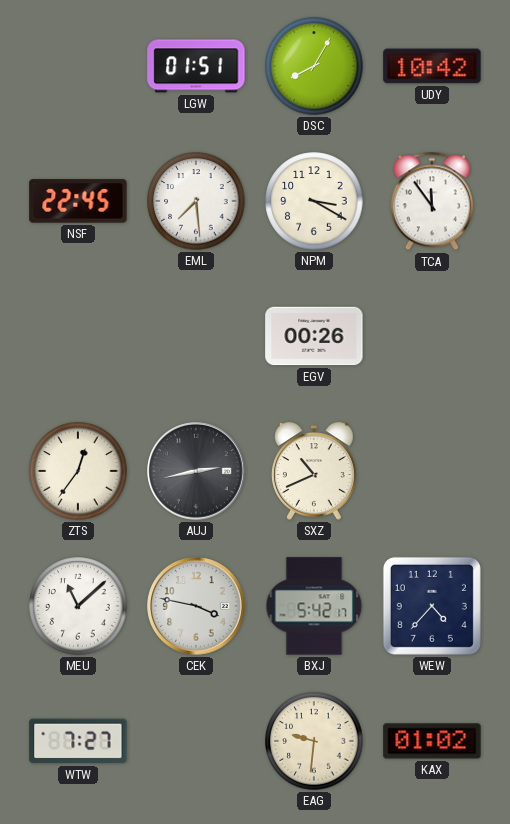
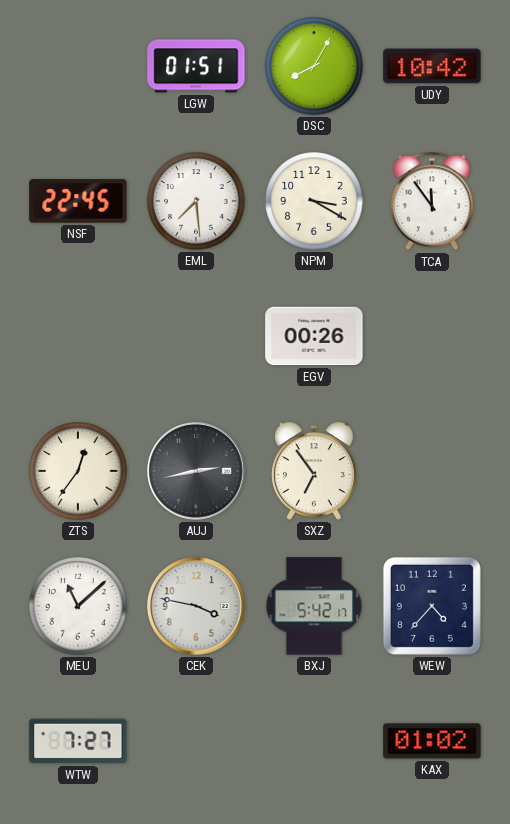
SXZ: 10:41 -> 6:54 (315, 471)
EAG: 9:31 -> none (314, 741)
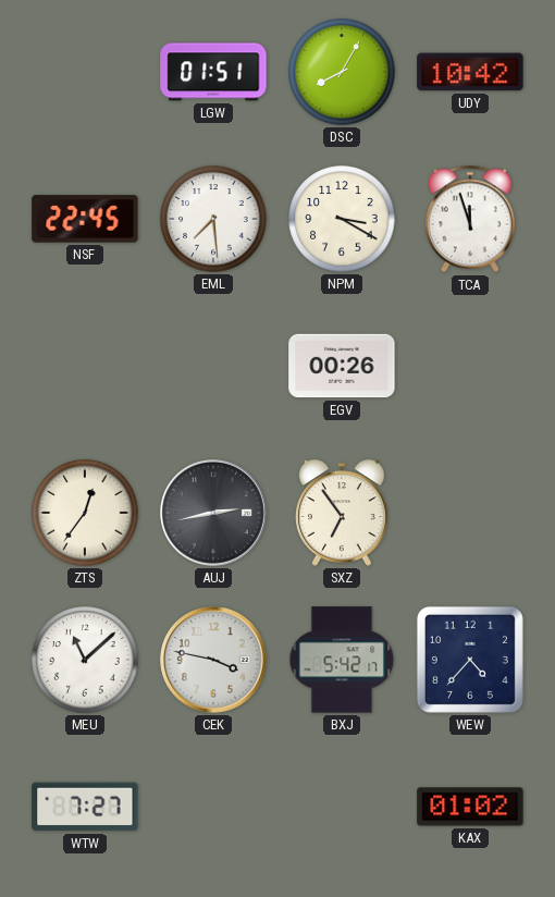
TCA: 11:54 -> 11:57 (470, 219)
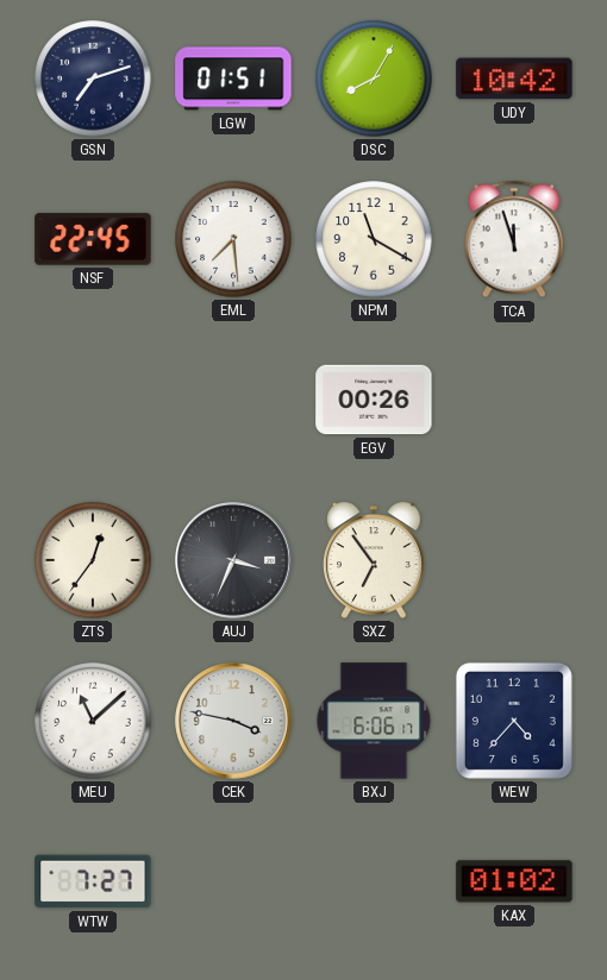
GSN: none -> 7:12 (93, 78)
NPM: 3:20 -> 11:20 (374, 239)
AUJ: 2:43 -> 3:34 (233, 560)
BXJ: 5:42 -> 6:06 (374, 721)
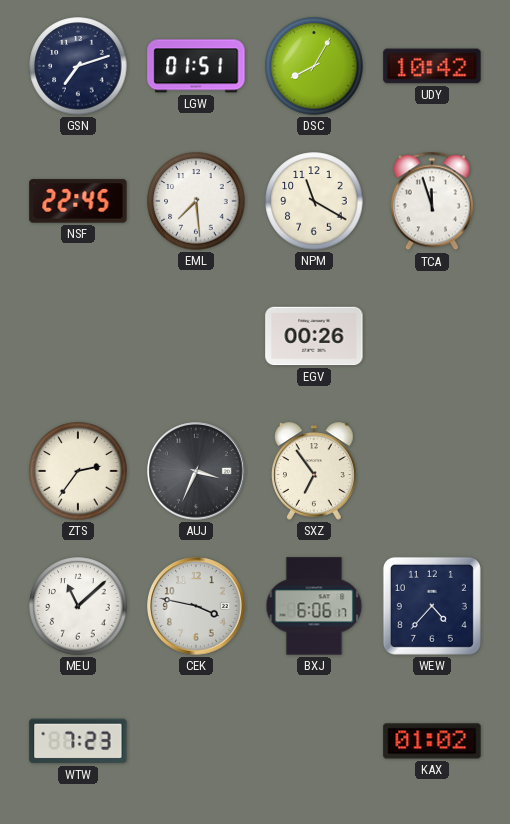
ZTS: 12:36 -> 2:36 (78, 471)
WTW: 7:27 -> 7:23 (78, 741)
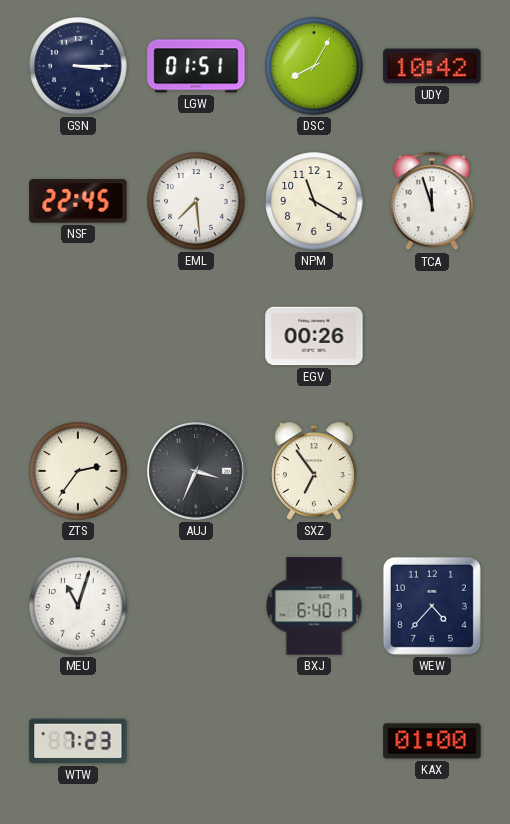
GSN: 7:12 -> 3:15 (78, 66)
MEU: 11:08 -> 11:03 (78, 606)
CEK: 3:47 -> none (196, 606)
BXJ: 6:06 -> 6:40 (314, 606)
KAX: 01:02 -> 01:00 (432, 741)
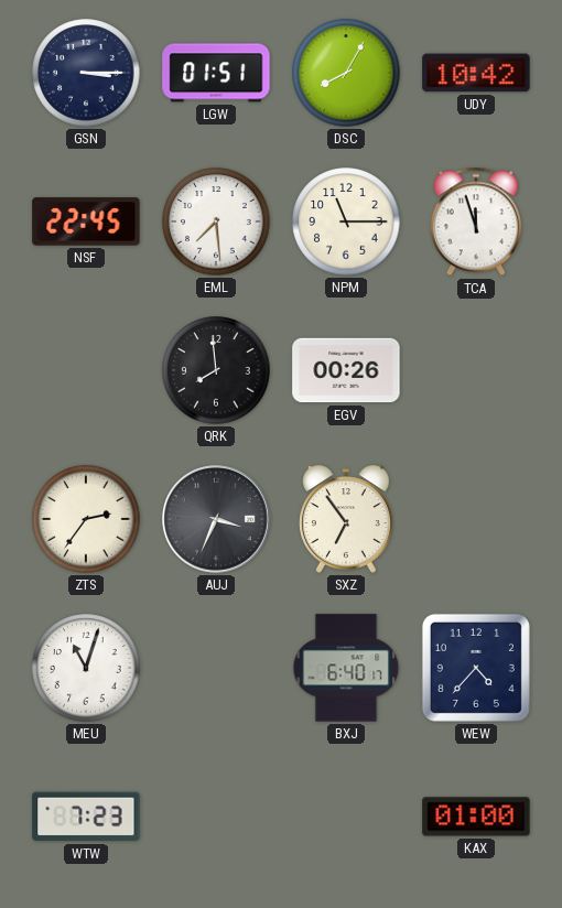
NPM: 11:20 -> 11:15 (346, 221)
QRK: none -> 7:59 (216, 370)
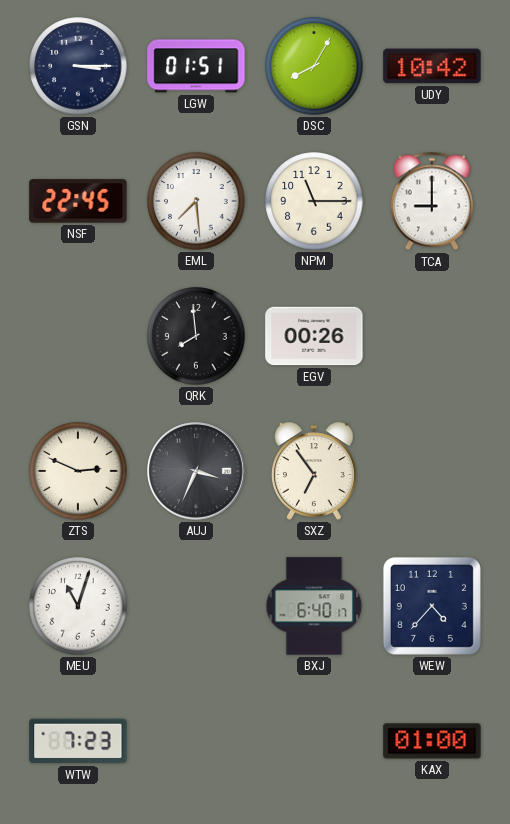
TCA: 11:57 -> 9:00 (432, 201)
ZTS: 2:36 -> 2:49 (78, 471)
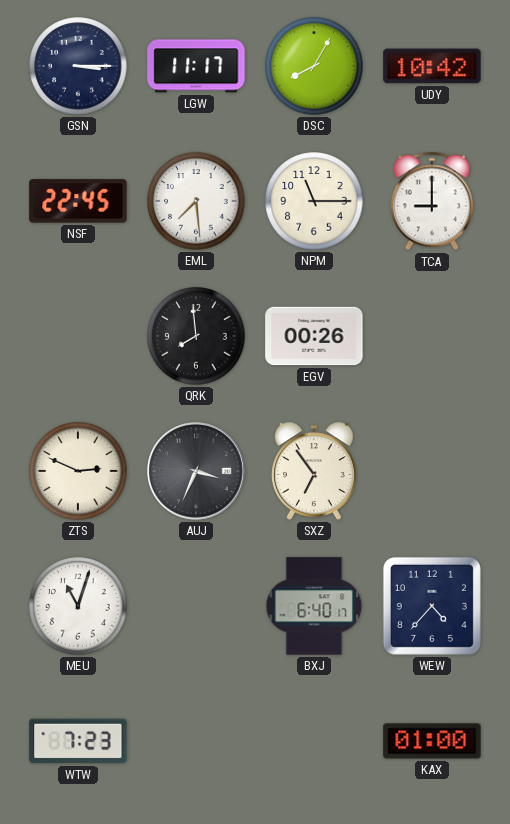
LGW: 01:51 -> 11:17 (196, 66)
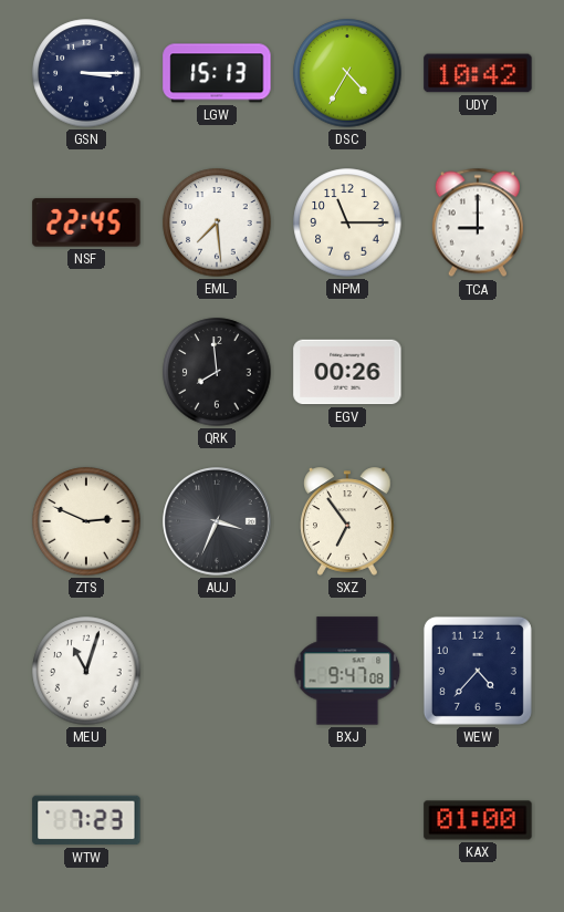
LGW: 11:17 -> 15:13 (217, 73)
DSC: 8:05 -> 4:35 (347, 73)
BXJ: 6:40 -> 9:47 (347, 671)
